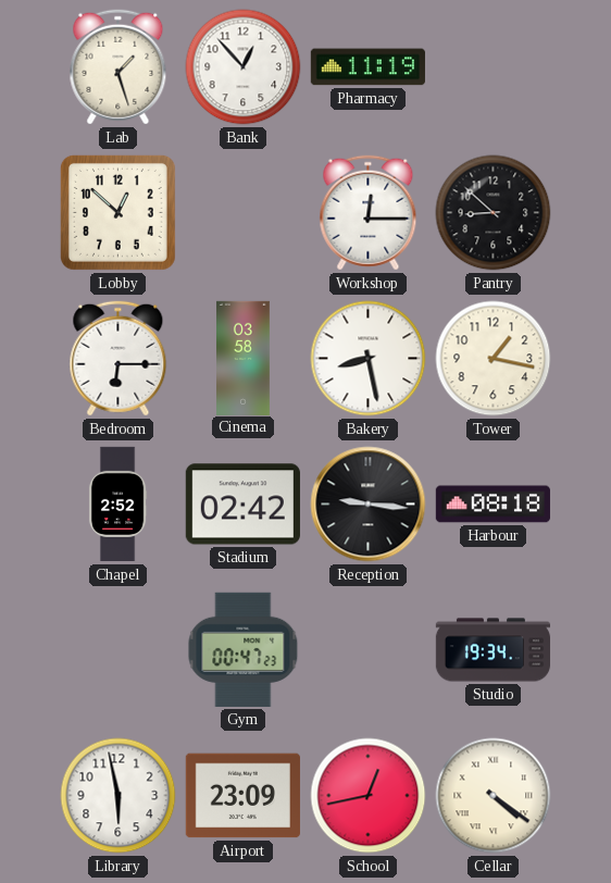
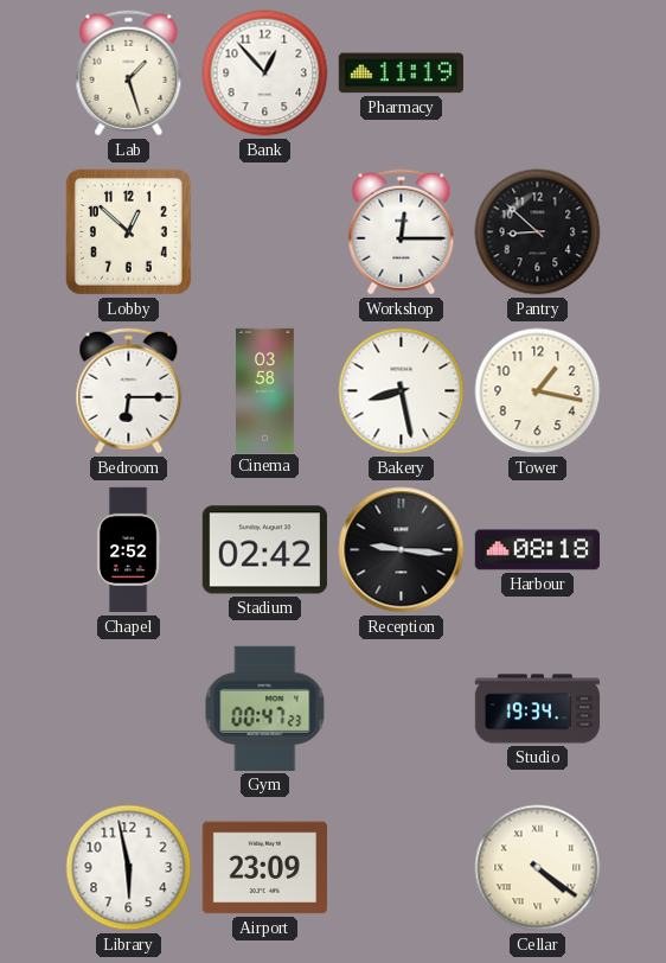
School: 12:43 -> none (369, 796)
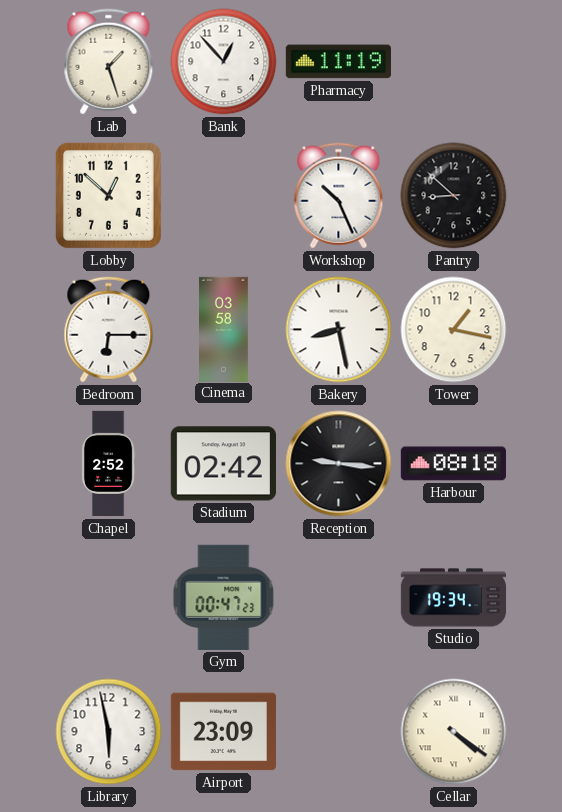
Workshop: 12:15 -> 10:26 (339, 196)
